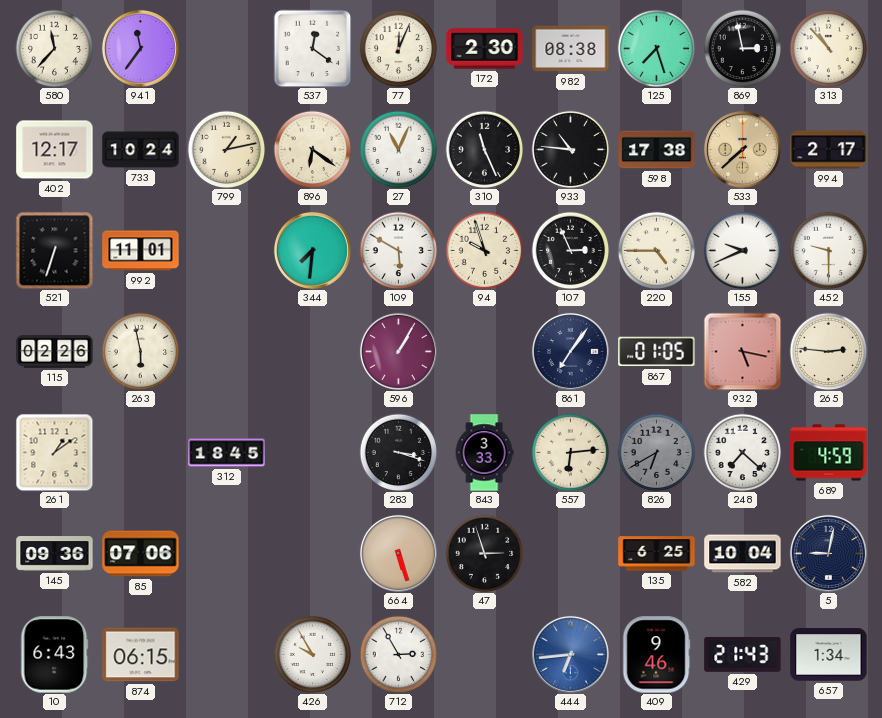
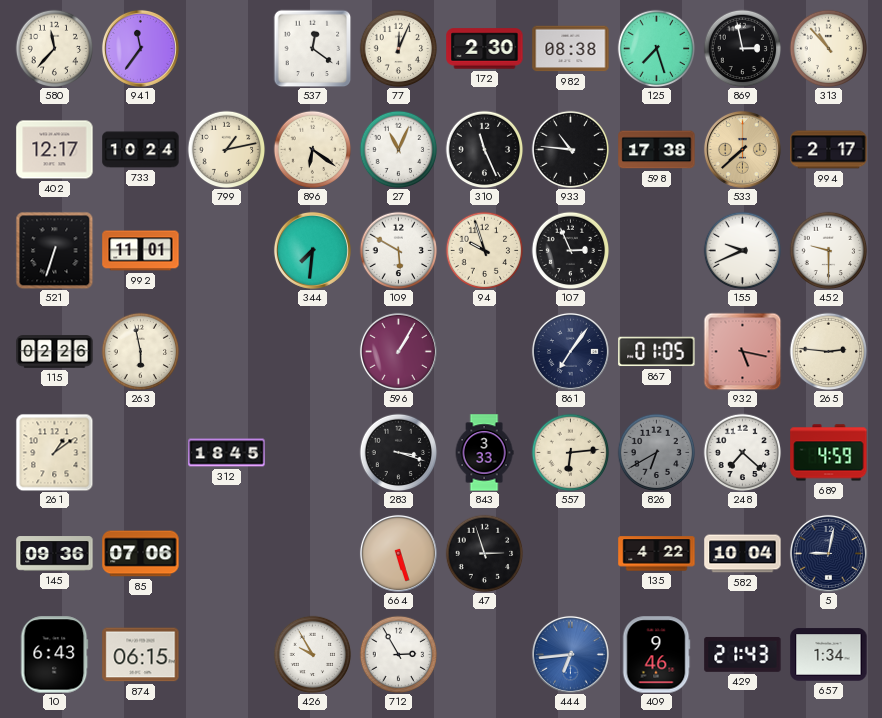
220: 4:45 -> none (656, 250)
135: 6:25 -> 4:22 (657, 554)
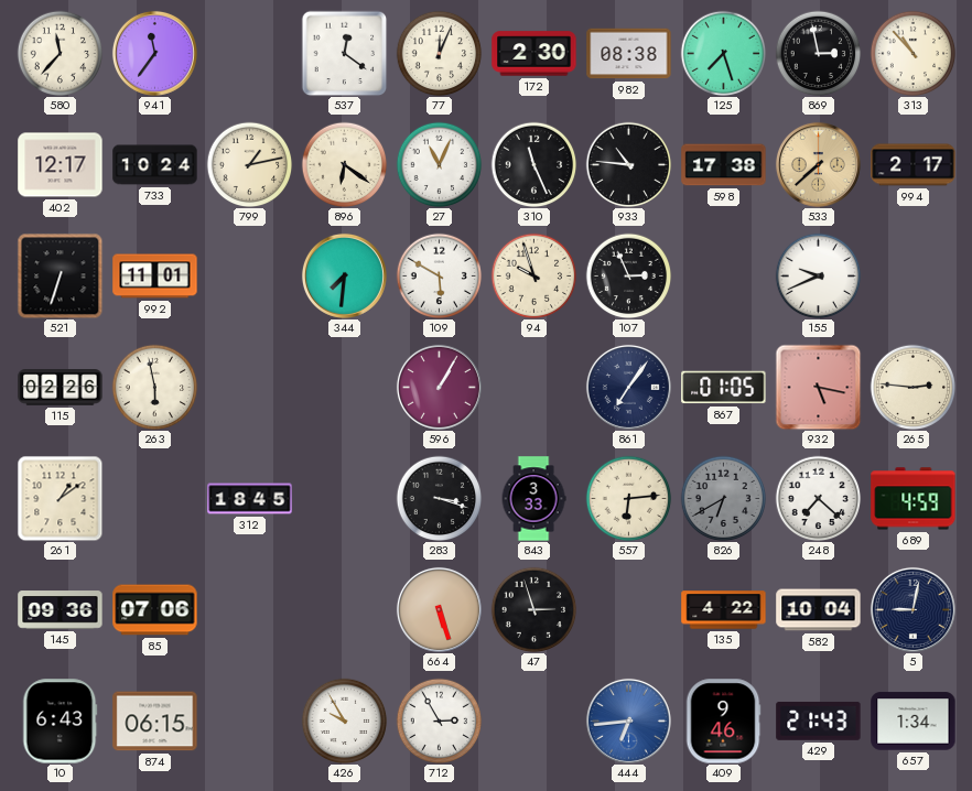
452: 9:30 -> none (828, 250)
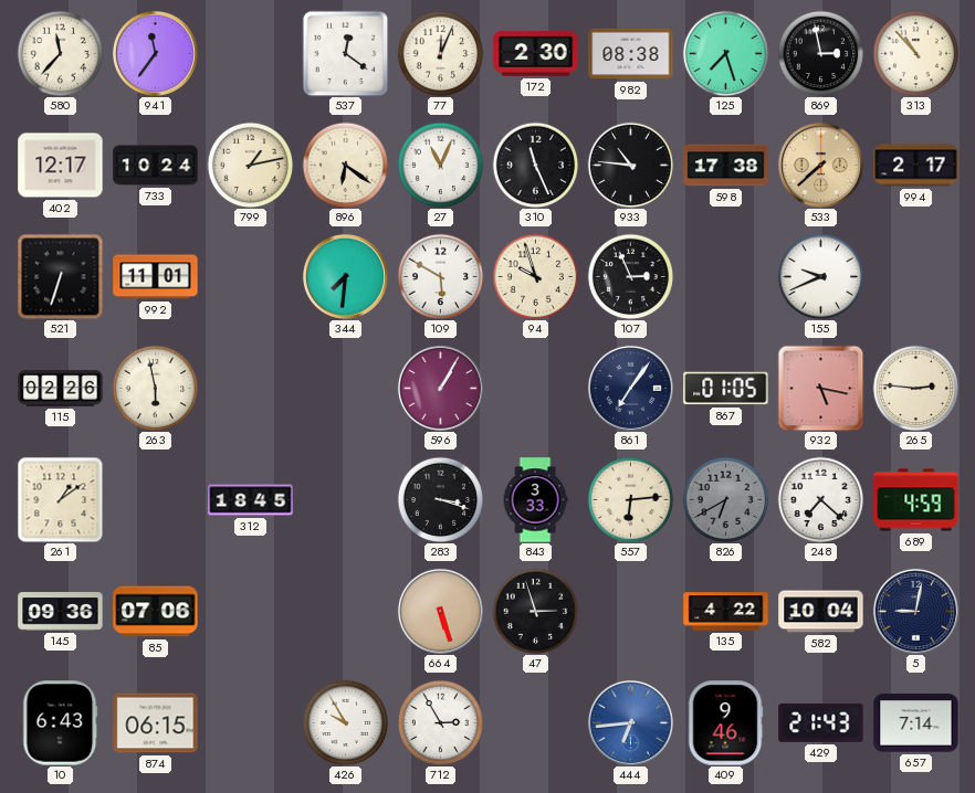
657: 1:34 -> 7:14 (916, 723)
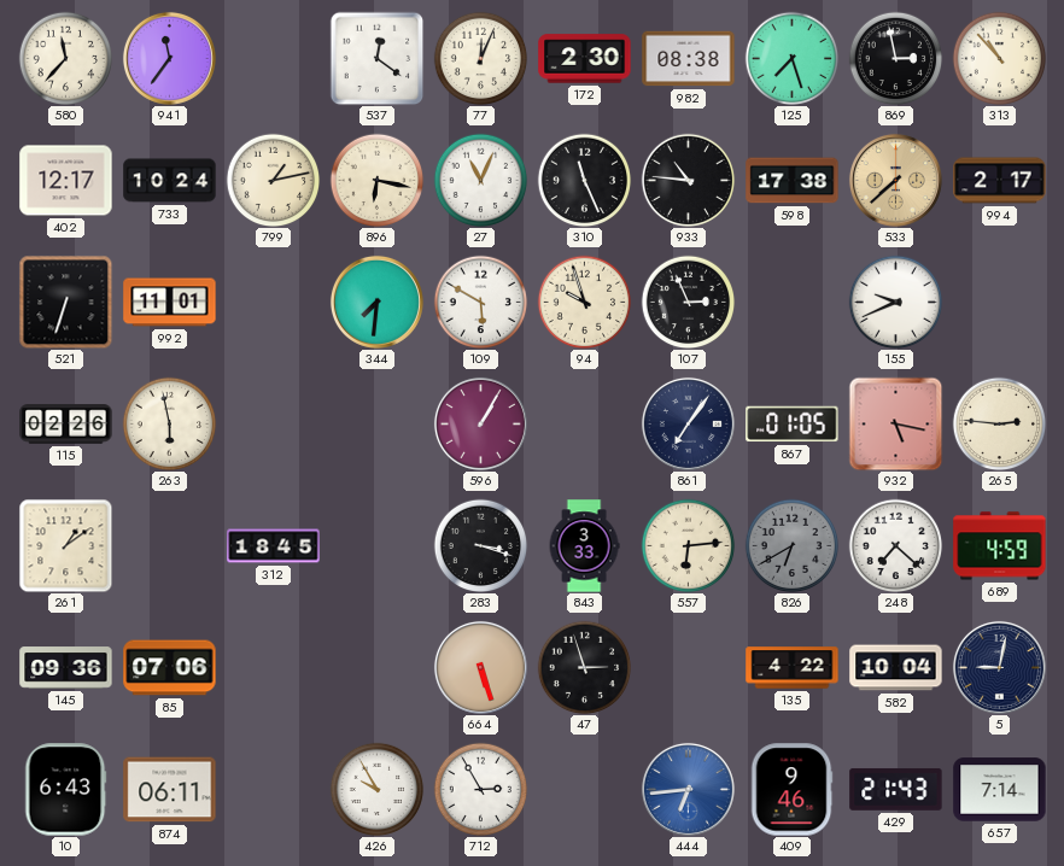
896: 6:21 -> 6:17 (376, 180)
874: 06:15 -> 06:11 (170, 790)
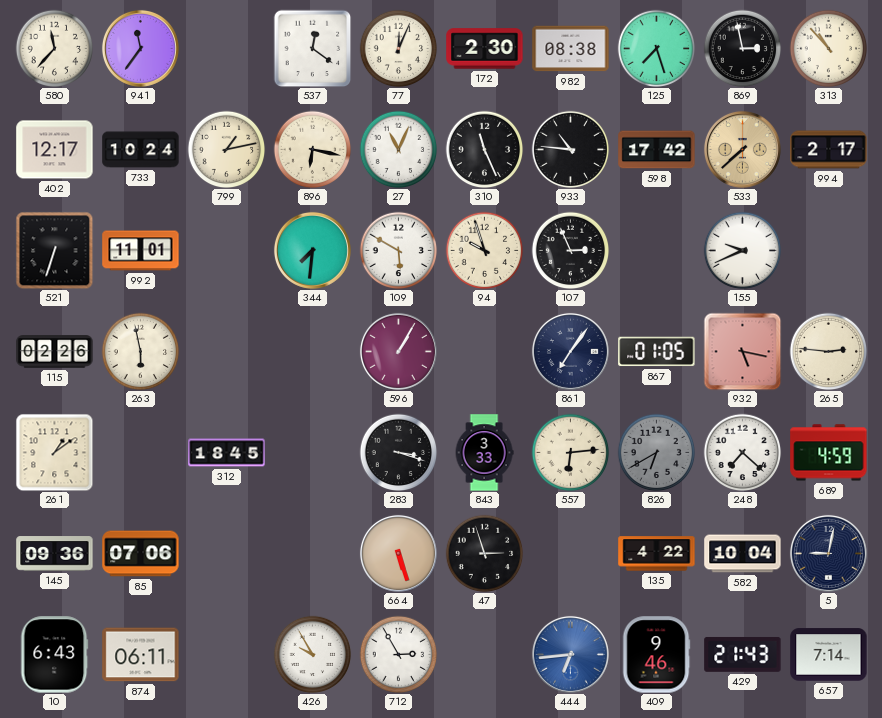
598: 17:38 -> 17:42 (657, 150)
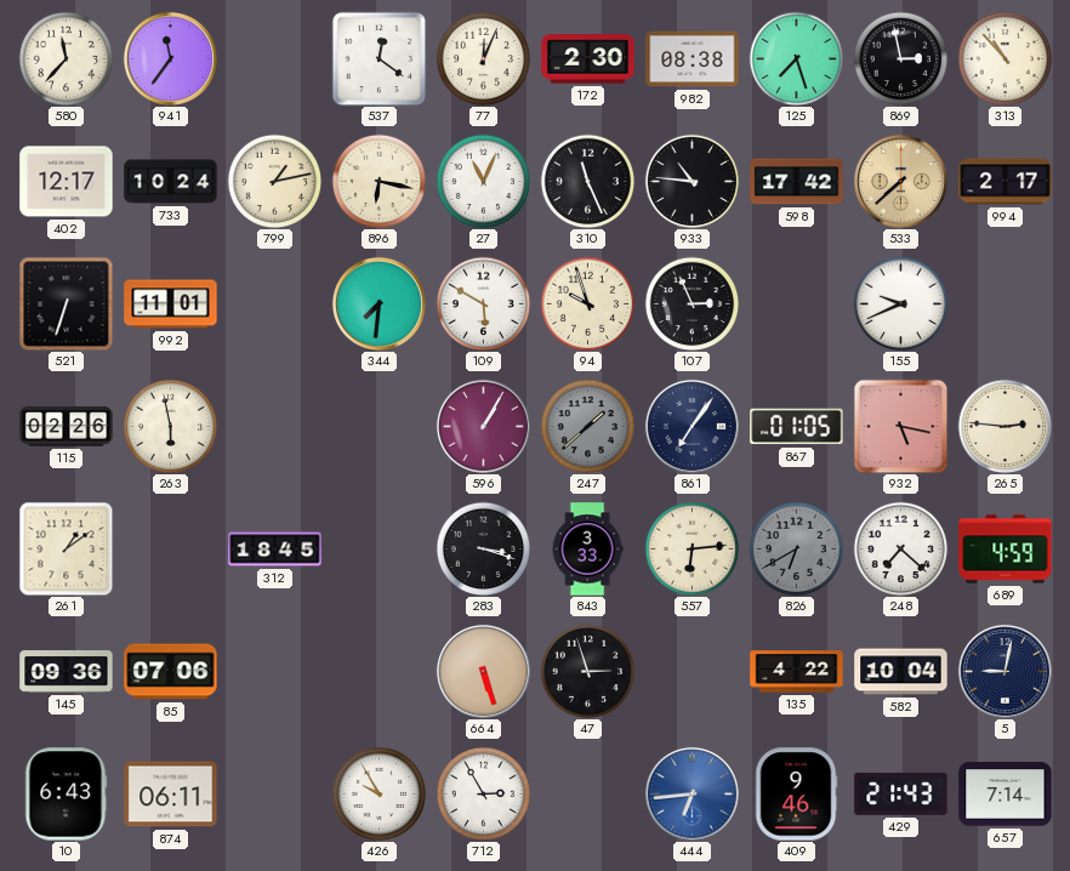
247: none -> 1:38 (587, 426)
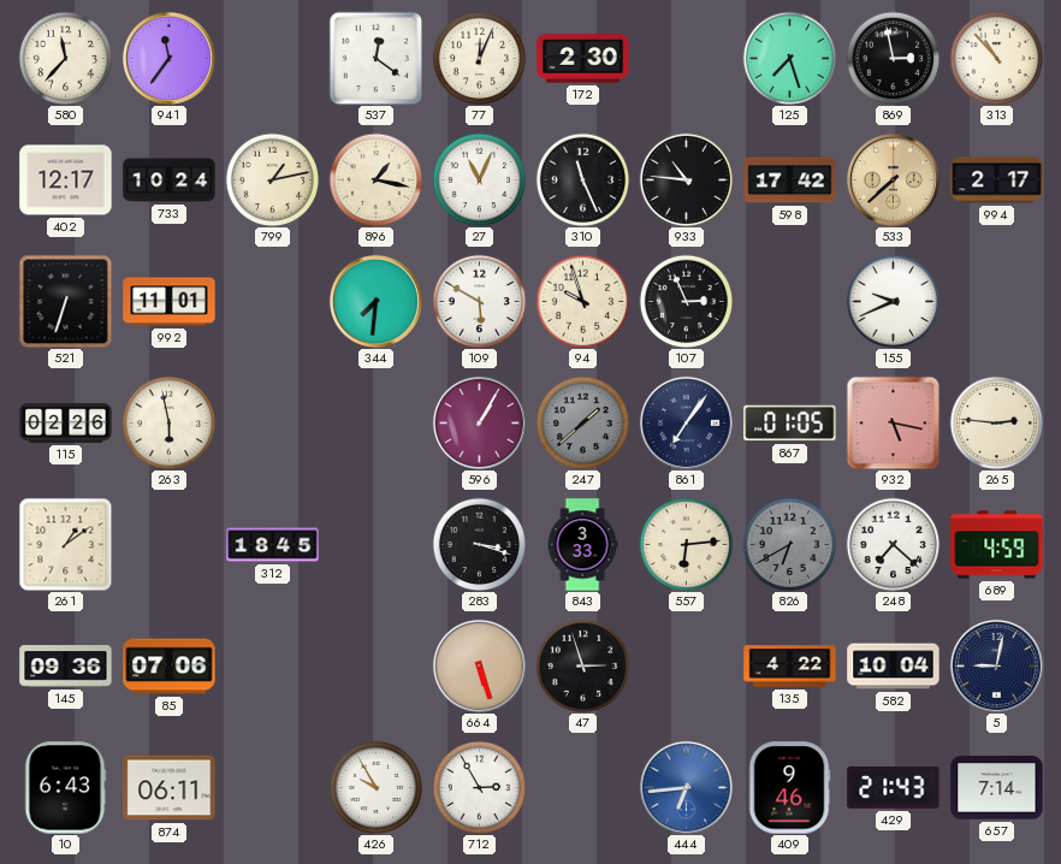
982: 08:38 -> none (693, 59)
896: 6:17 -> 1:17 (375, 179)
